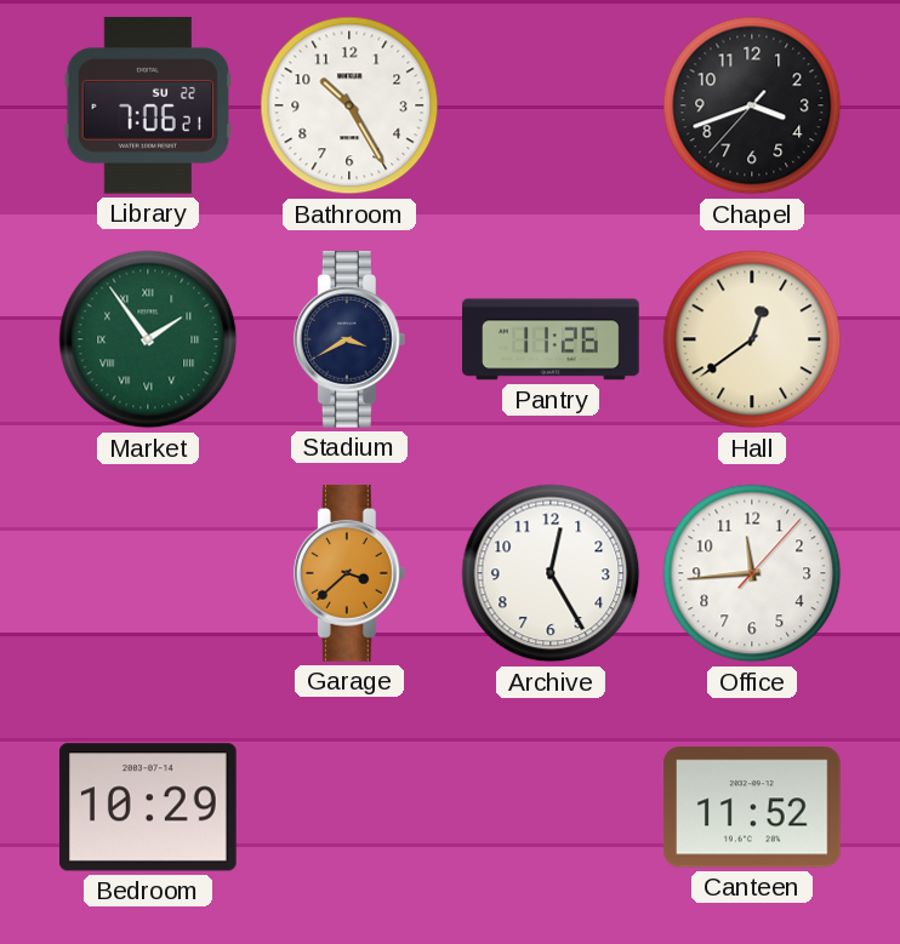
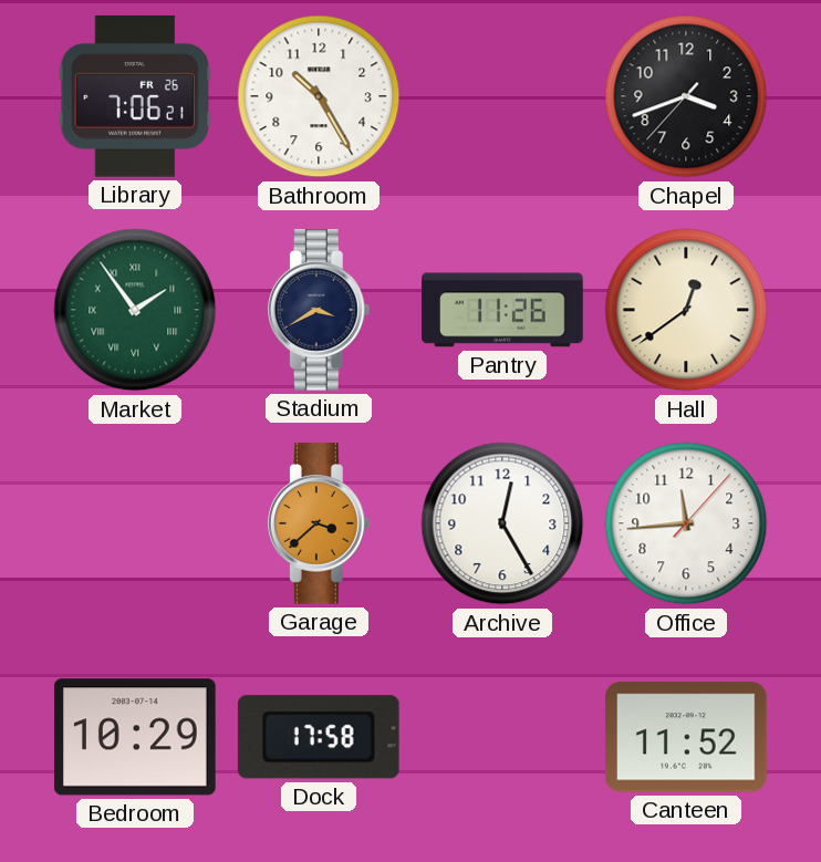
Library date: SU 22 -> FR 26 (134, 96)
Dock: none -> 17:58 (319, 737)
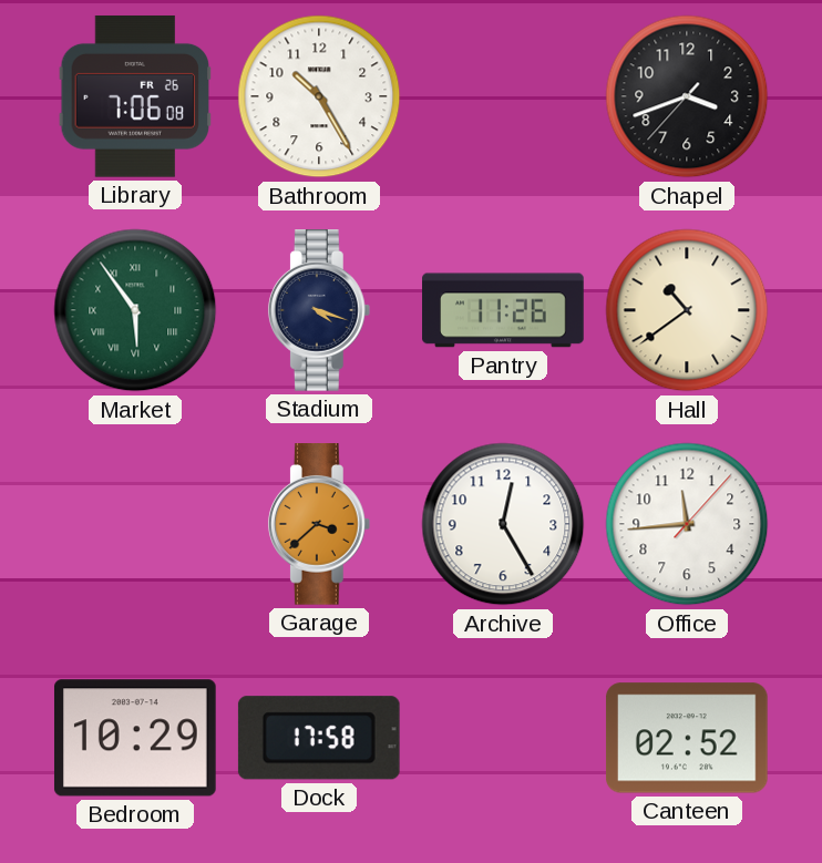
Library: 7:06:21 -> 7:06:08 (134, 96)
Market: 1:54 -> 5:54 (135, 310)
Stadium: 3:40 -> 4:18 (319, 310)
Hall: 12:39 -> 10:39 (687, 310)
Canteen: 11:52 -> 02:52 (687, 738)
